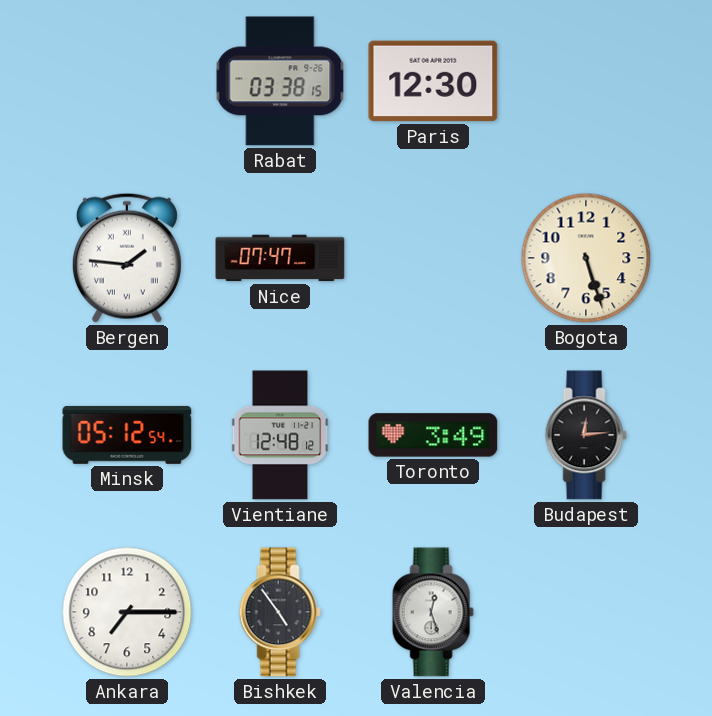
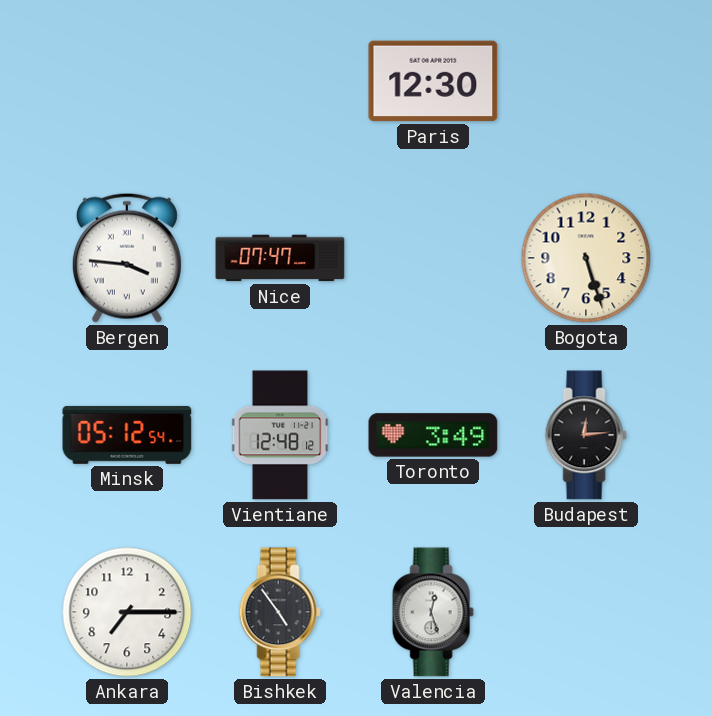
Rabat: 03:38 -> none (280, 81)
Bergen: 1:46 -> 3:46 (127, 258)
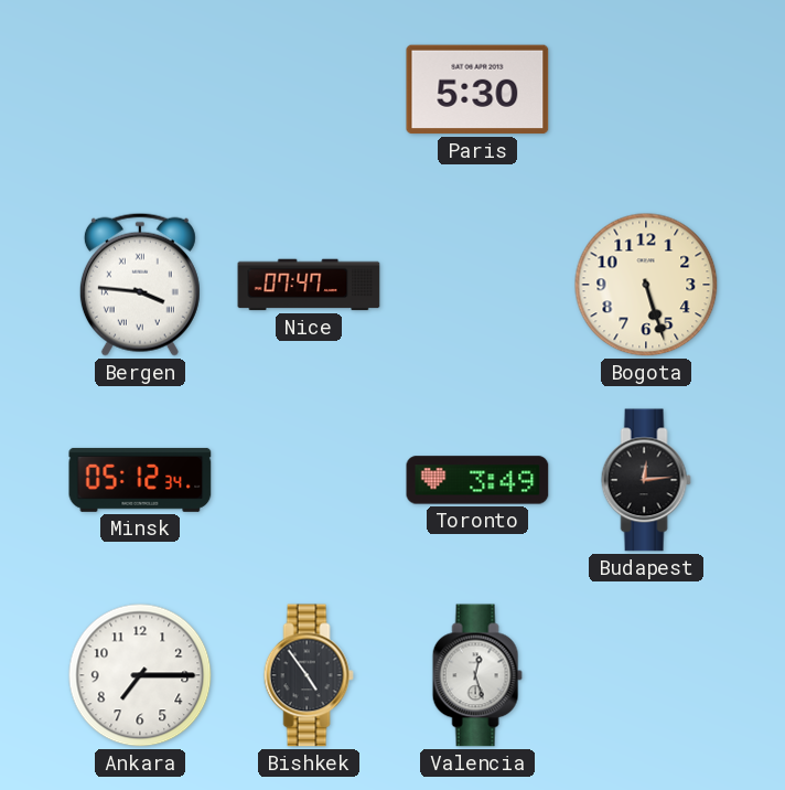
Paris: 12:30 -> 5:30 (477, 89)
Minsk: 05:12:54 -> 05:12:34 (140, 480)
Vientiane: 12:48 -> none (280, 435)
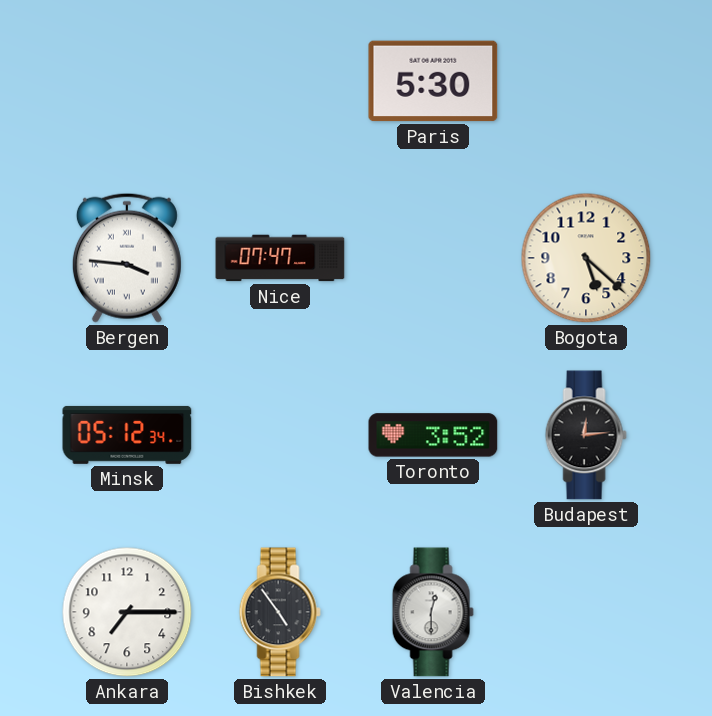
Bogota: 5:27 -> 5:22 (586, 258)
Toronto: 3:49 -> 3:52 (433, 435)
Valencia: 12:27 -> 12:30 (433, 612)
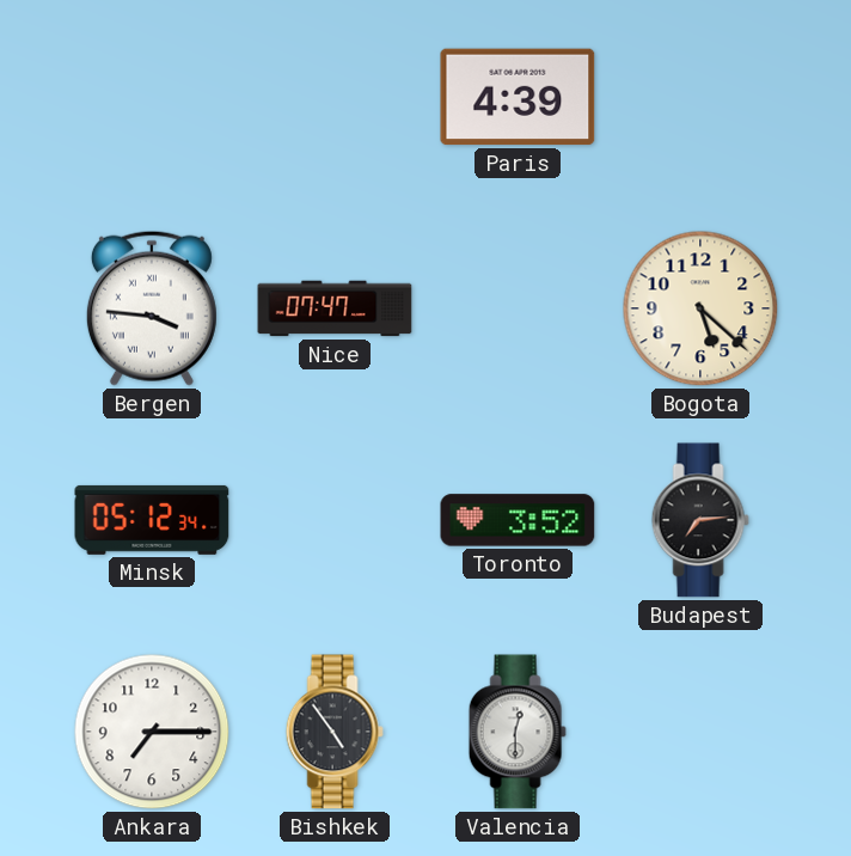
Paris: 5:30 -> 4:39 (518, 97)
Budapest: 12:14 -> 7:14 (700, 520)
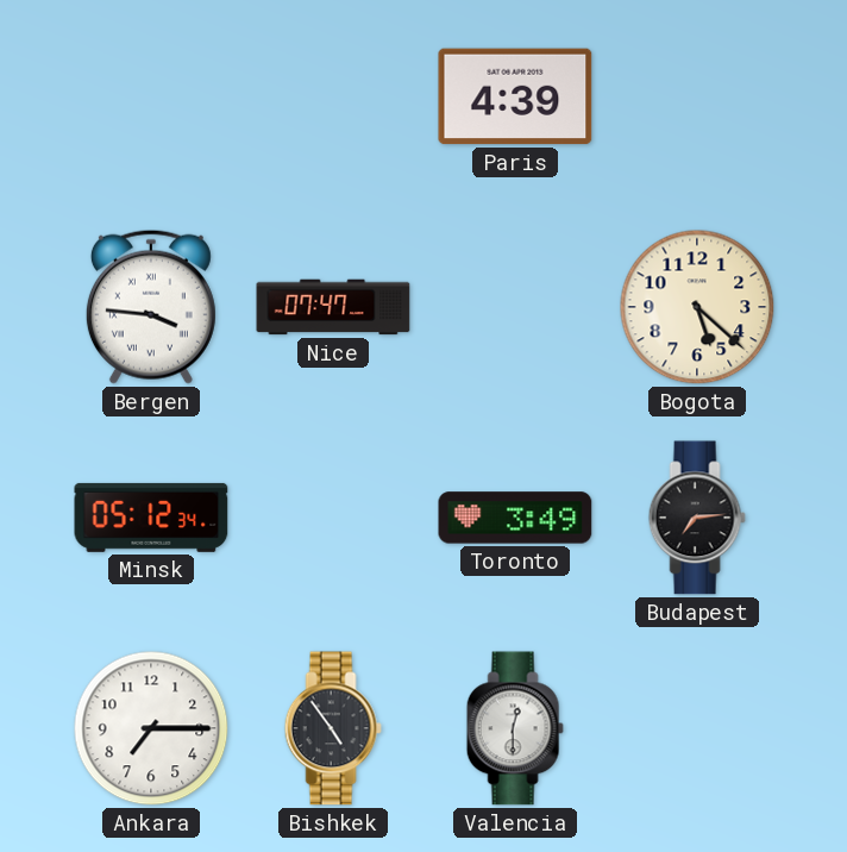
Toronto: 3:52 -> 3:49 (515, 518)
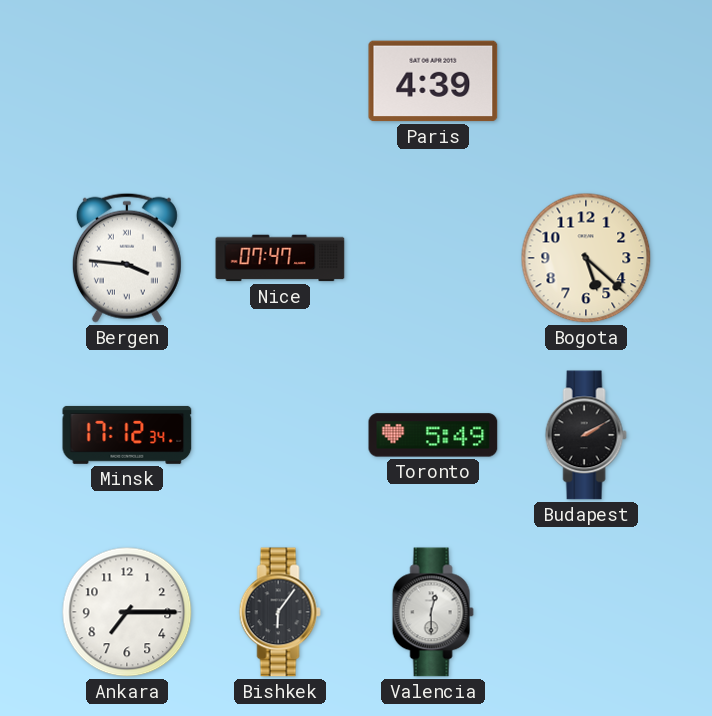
Minsk: 05:12 -> 17:12 (127, 435)
Toronto: 3:49 -> 5:49 (433, 435)
Budapest: 7:14 -> 2:10 (586, 435)
Bishkek: 4:54 -> 6:06 (280, 612)
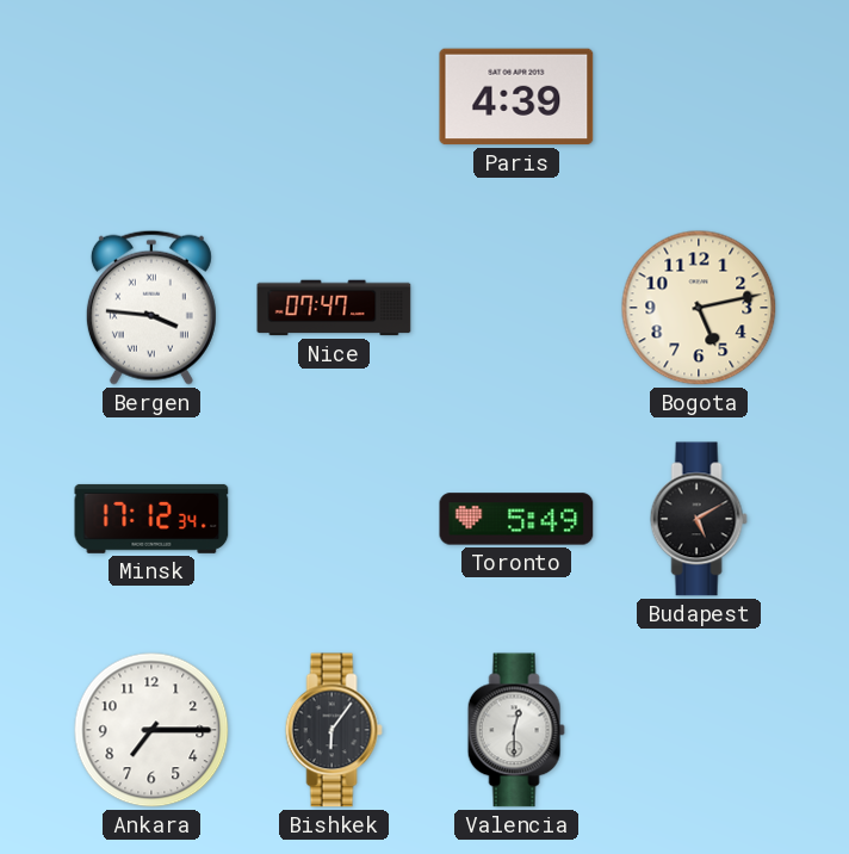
Bogota: 5:22 -> 5:13 (699, 308)
Budapest: 2:10 -> 5:10 (699, 519)
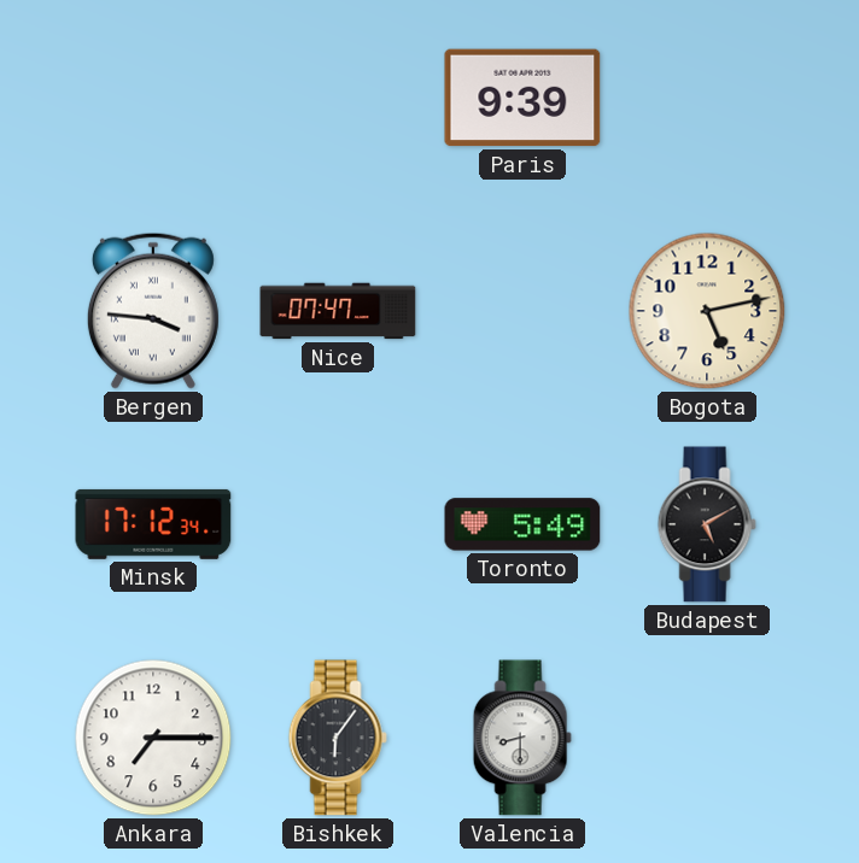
Paris: 4:39 -> 9:39 (522, 98)
Valencia: 12:30 -> 8:30 (522, 738)
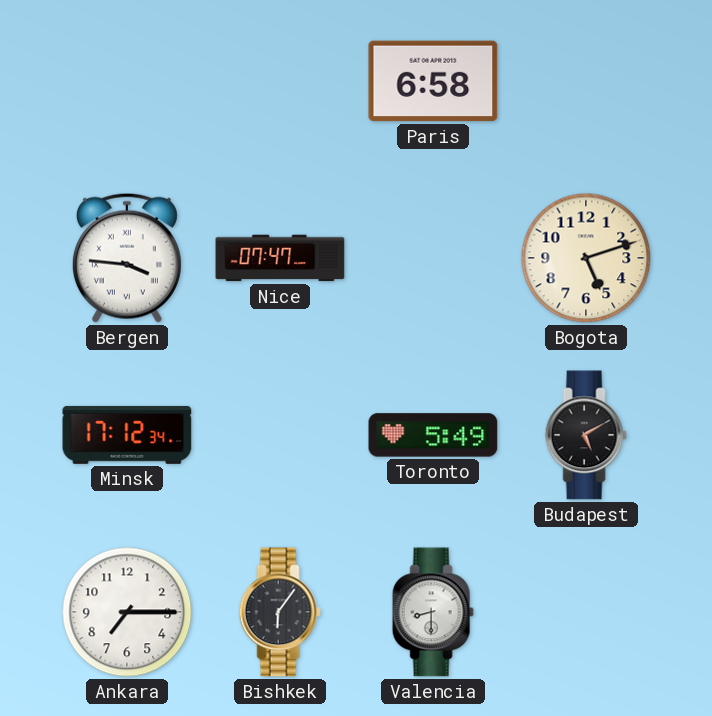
Paris: 9:39 -> 6:58 (433, 81)
Bogota: 5:13 -> 5:12 (586, 258)
